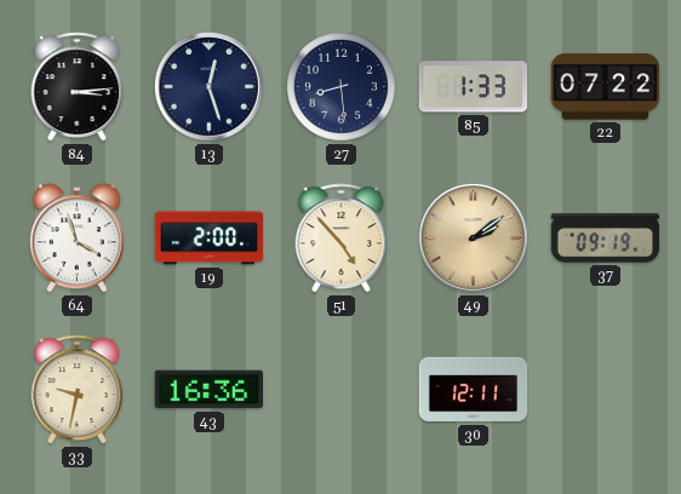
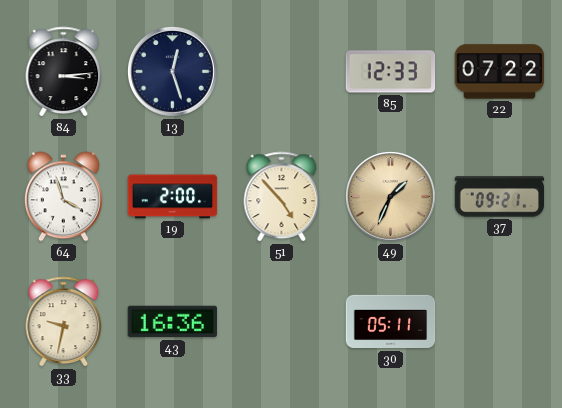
27: 8:29 -> none (342, 87)
85: 1:33 -> 12:33 (391, 72)
49: 2:09 -> 1:34 (391, 197)
37: 09:19 -> 09:21 (500, 197)
30: 12:11 -> 05:11 (391, 322)
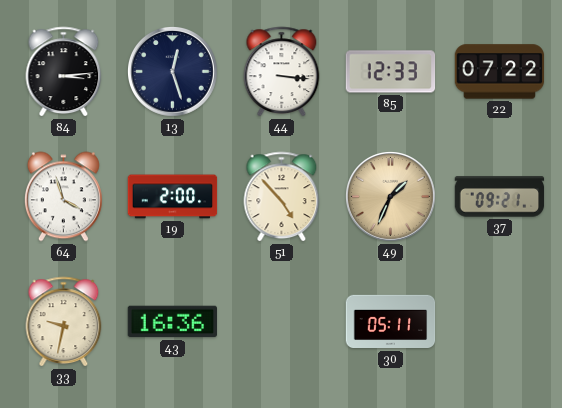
44: none -> 3:16 (282, 72)
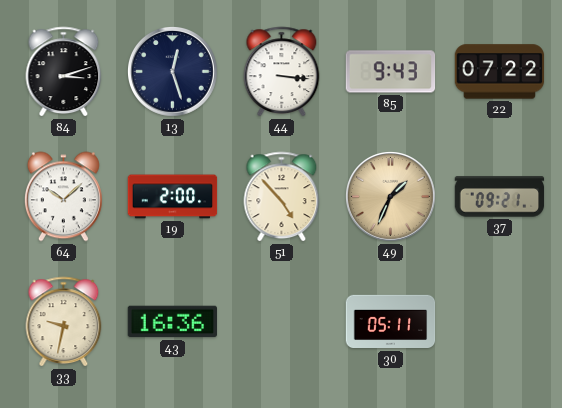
84: 3:14 -> 3:12 (64, 72)
85: 12:33 -> 9:43 (391, 72)
64: 3:57 -> 10:08 (63, 197)
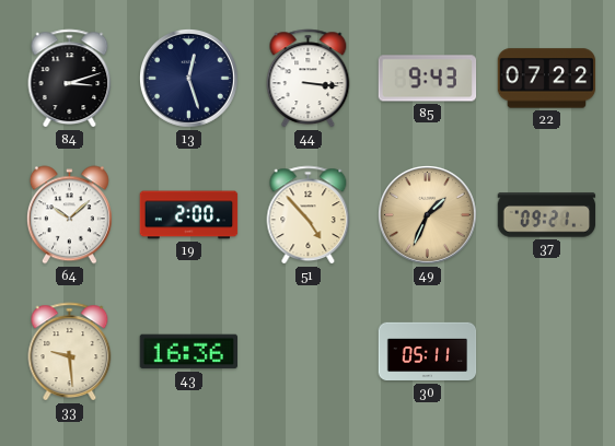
33: 9:32 -> 9:29 (70, 352)
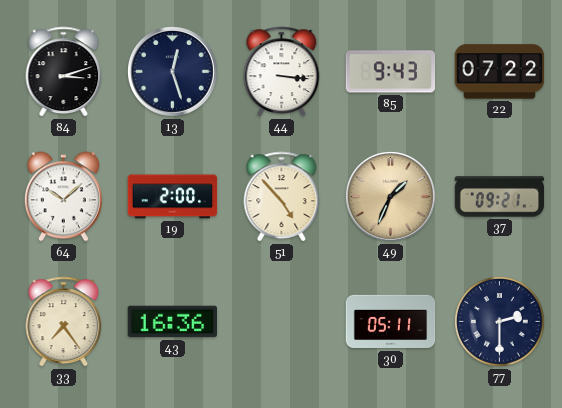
33: 9:29 -> 7:24 (64, 322)
77: none -> 2:30 (500, 322)
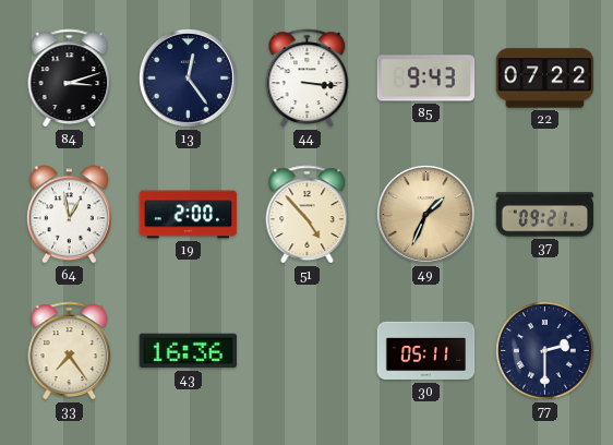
13: 12:27 -> 12:24 (189, 79)
64: 10:08 -> 12:58 (69, 215)
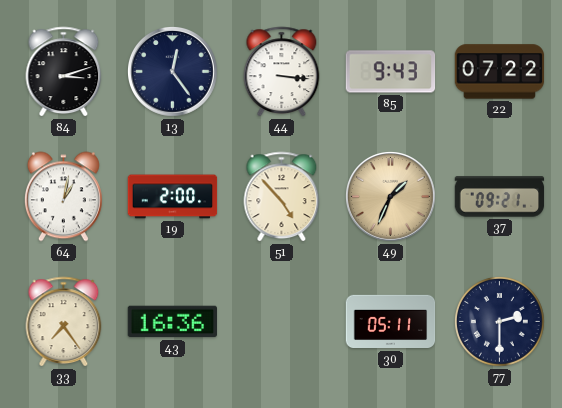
64: 12:58 -> 1:02 (63, 197)
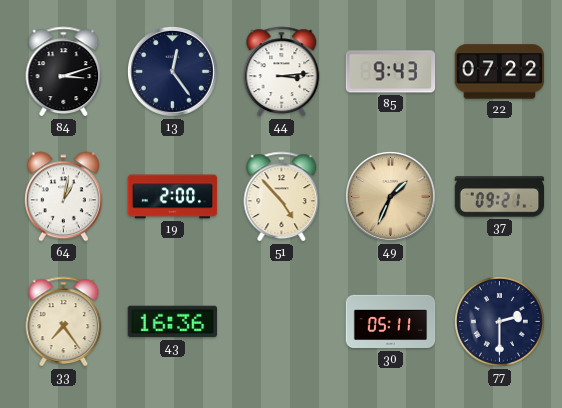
44: 3:16 -> 3:14 (282, 72)
